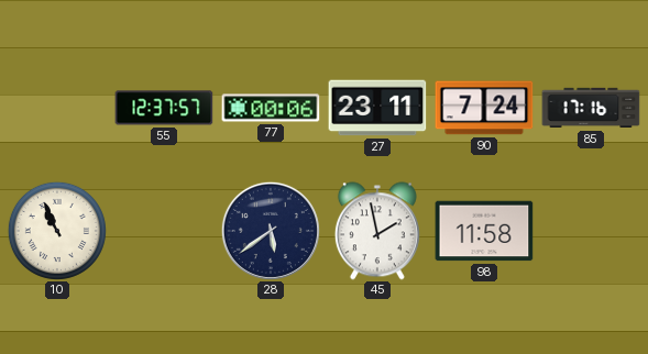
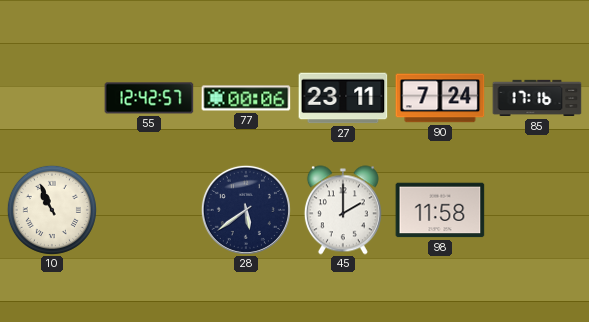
55: 12:37 -> 12:42 (149, 98)
45: 1:58 -> 2:00 (343, 210)
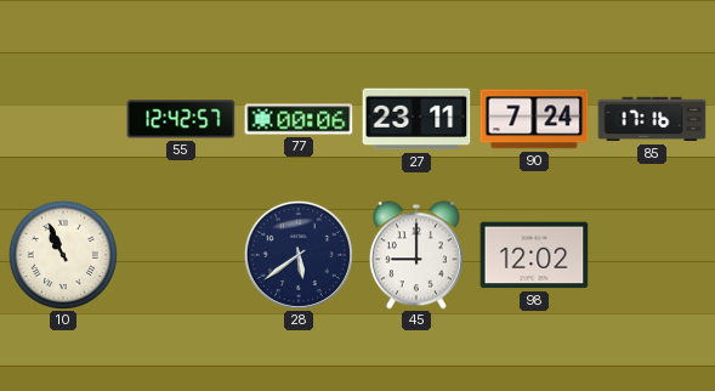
45: 2:00 -> 9:00 (416, 255)
98: 11:58 -> 12:02 (534, 255)
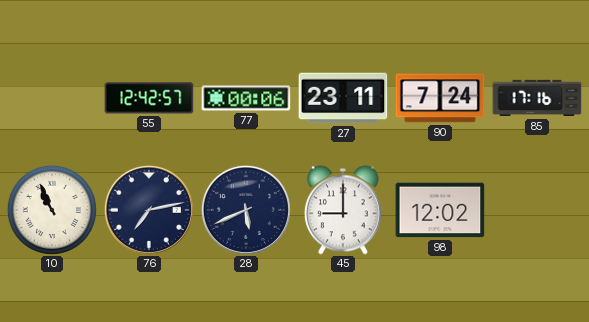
76: none -> 7:13 (149, 210)
28: 5:39 -> 5:41 (246, 210)
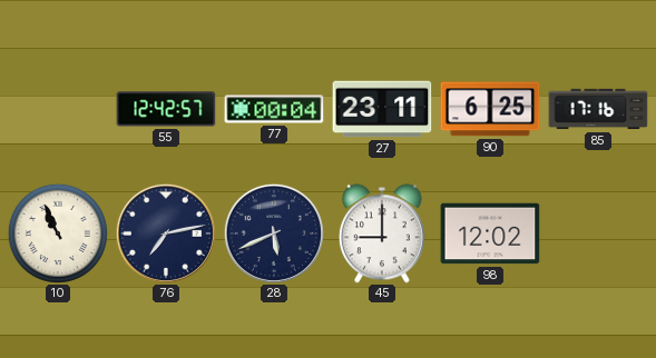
77: 00:06 -> 00:04 (274, 109)
90: 7:24 -> 6:25 (490, 109)
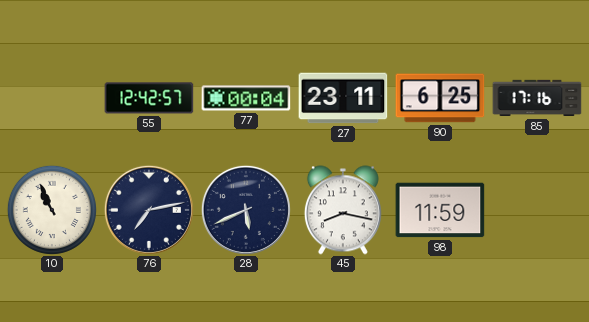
45: 9:00 -> 8:17 (343, 210)
98: 12:02 -> 11:59 (440, 210)
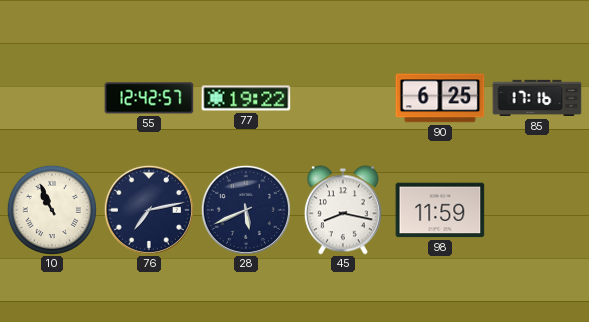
77: 00:04 -> 19:22 (246, 98)
27: 23:11 -> none (343, 98)
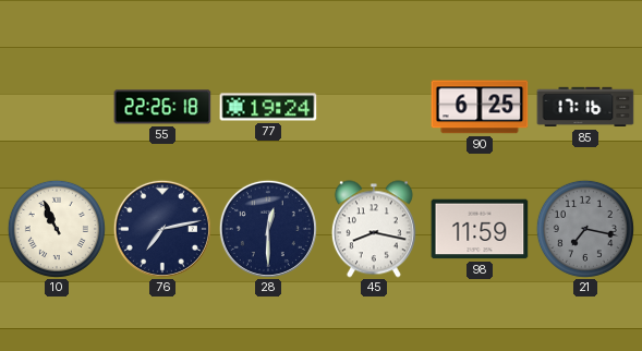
55: 12:42 -> 22:26 (162, 107)
77: 19:22 -> 19:24 (268, 107)
28: 5:41 -> 12:30 (268, 229)
21: none -> 7:17 (585, 229)
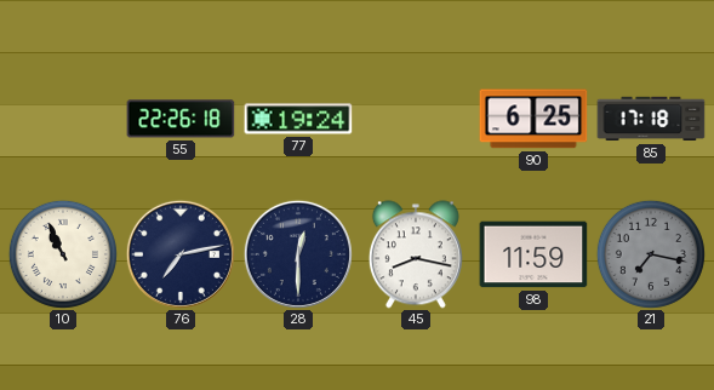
85: 17:16 -> 17:18 (651, 119)
